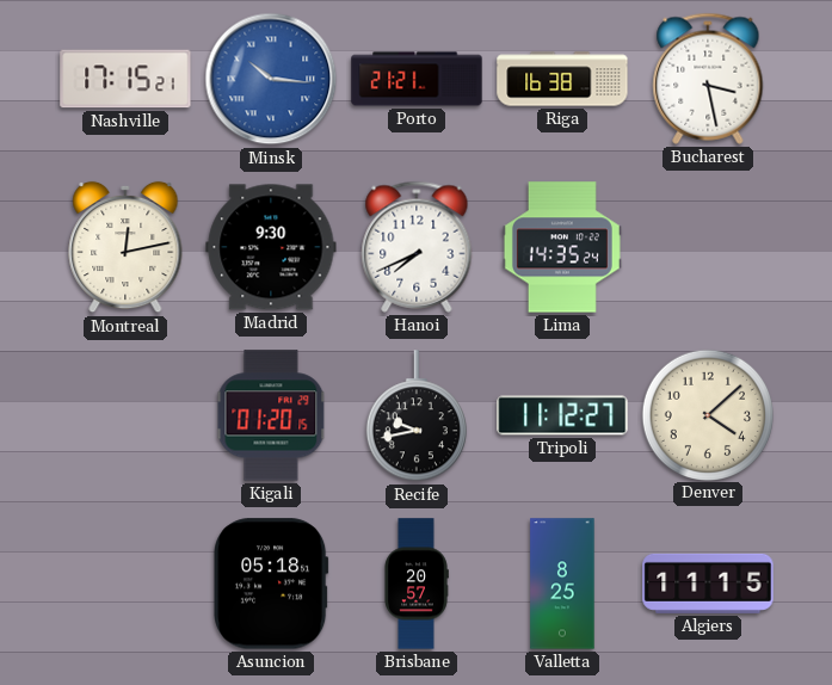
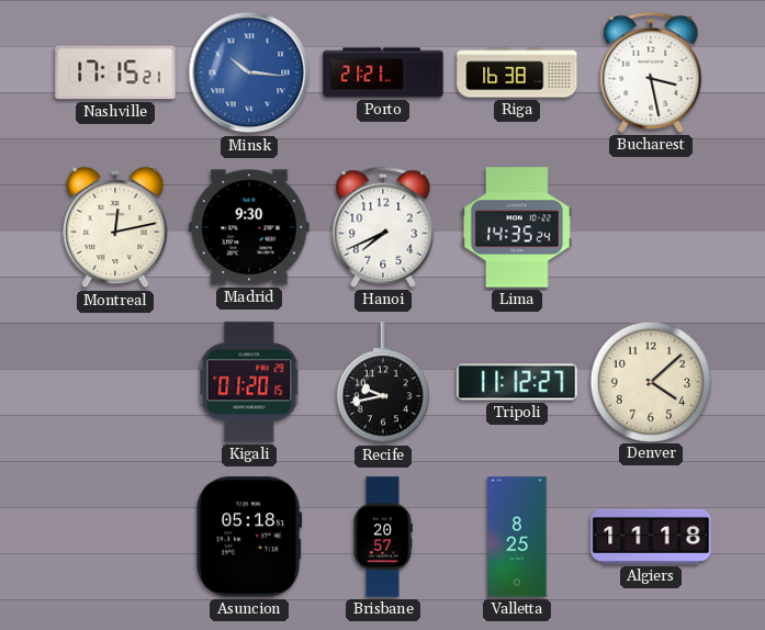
Algiers: 11:15 -> 11:18 (651, 537)
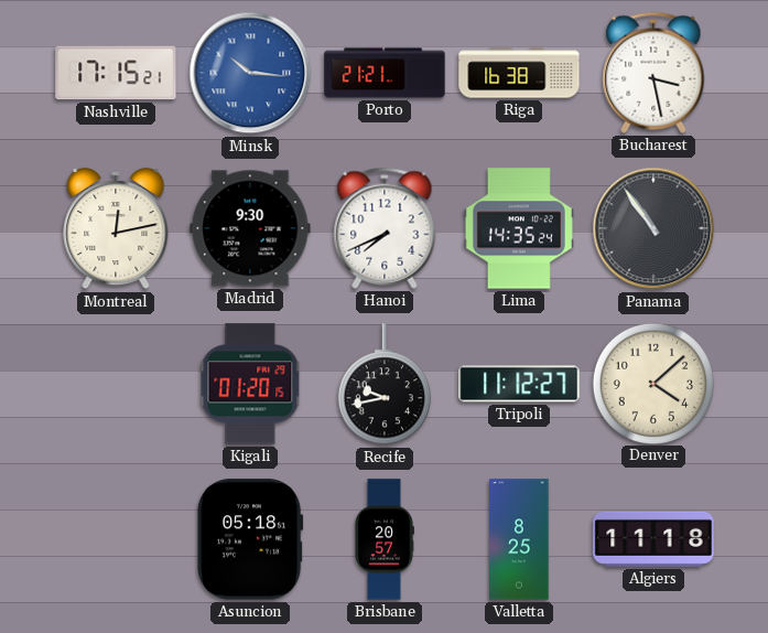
Panama: none -> 10:54 (653, 228)
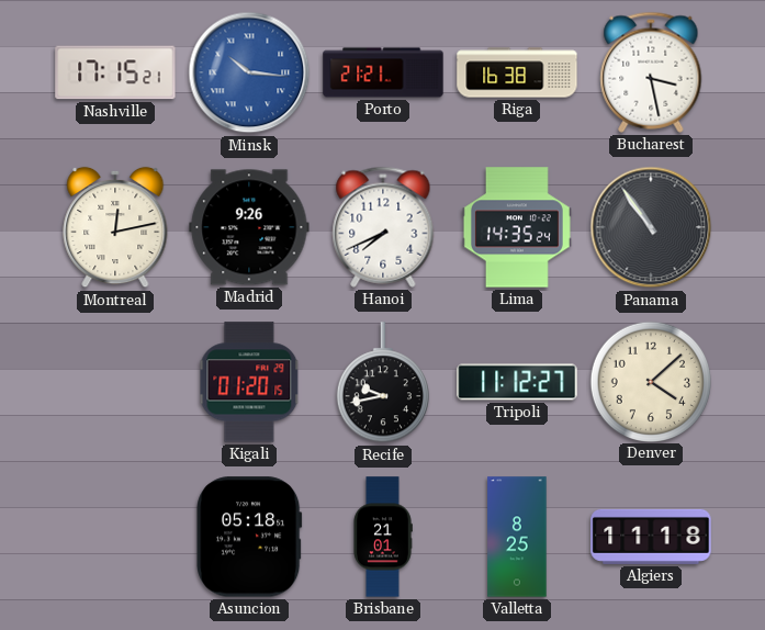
Madrid: 9:30 -> 9:26 (249, 227)
Brisbane: 20:57 -> 21:01 (383, 537)
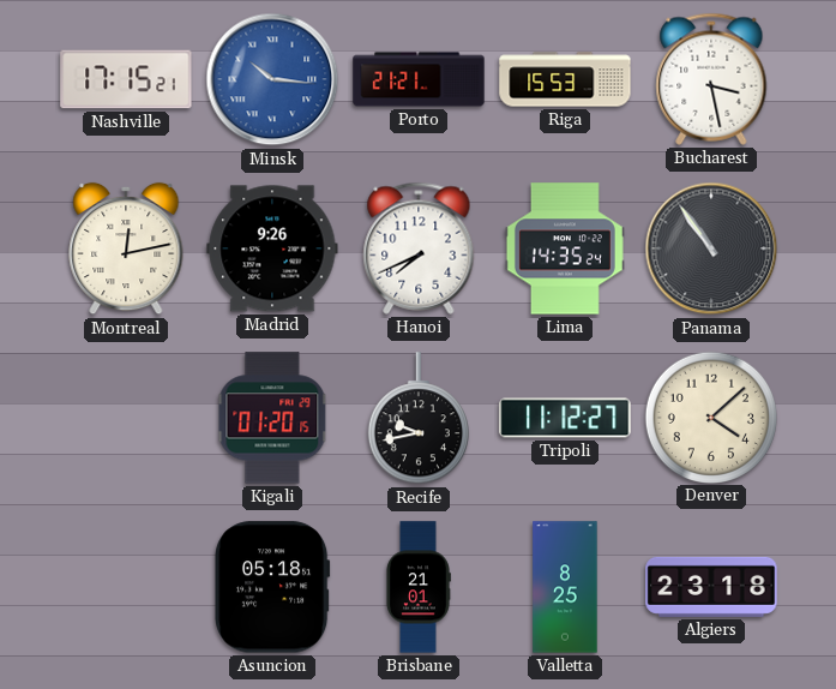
Riga: 16:38 -> 15:53 (565, 79)
Algiers: 11:18 -> 23:18 (711, 587)
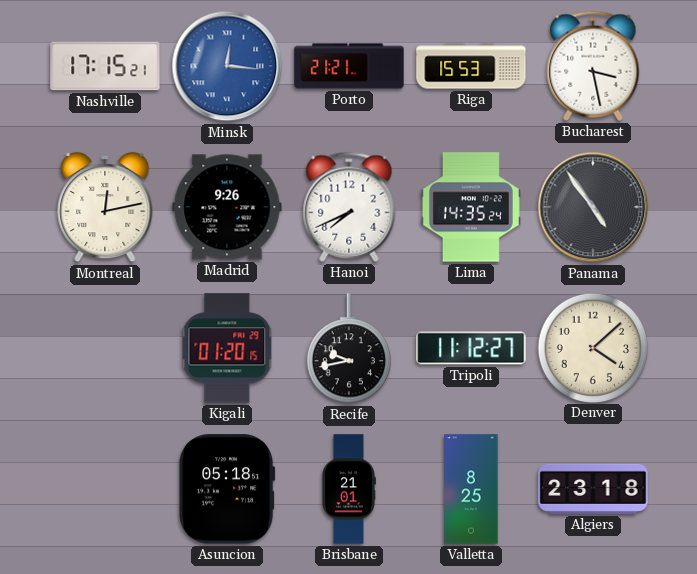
Minsk: 10:16 -> 12:16 (227, 66)
Panama: 10:54 -> 4:54 (593, 207)
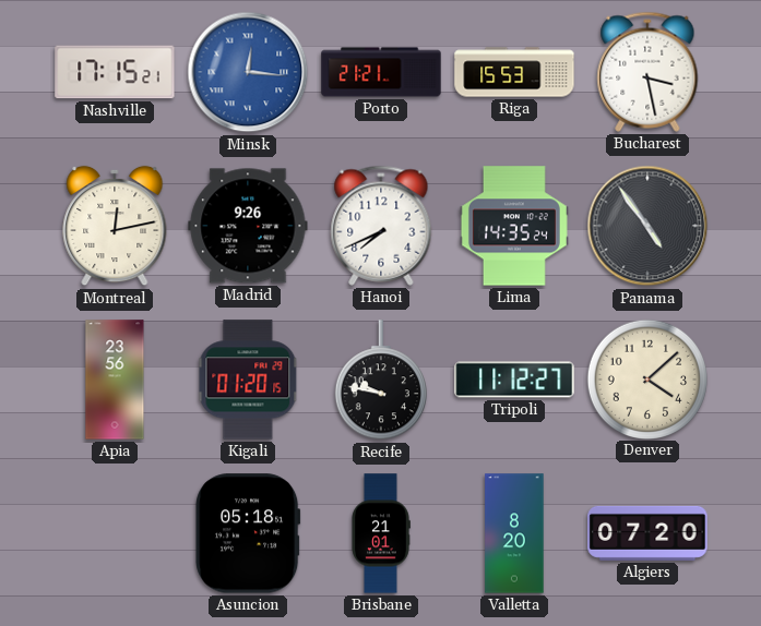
Apia: none -> 23:56 (115, 380)
Recife: 9:43 -> 9:47 (381, 381)
Valletta: 8:25 -> 8:20 (514, 533)
Algiers: 23:18 -> 07:20 (647, 533)
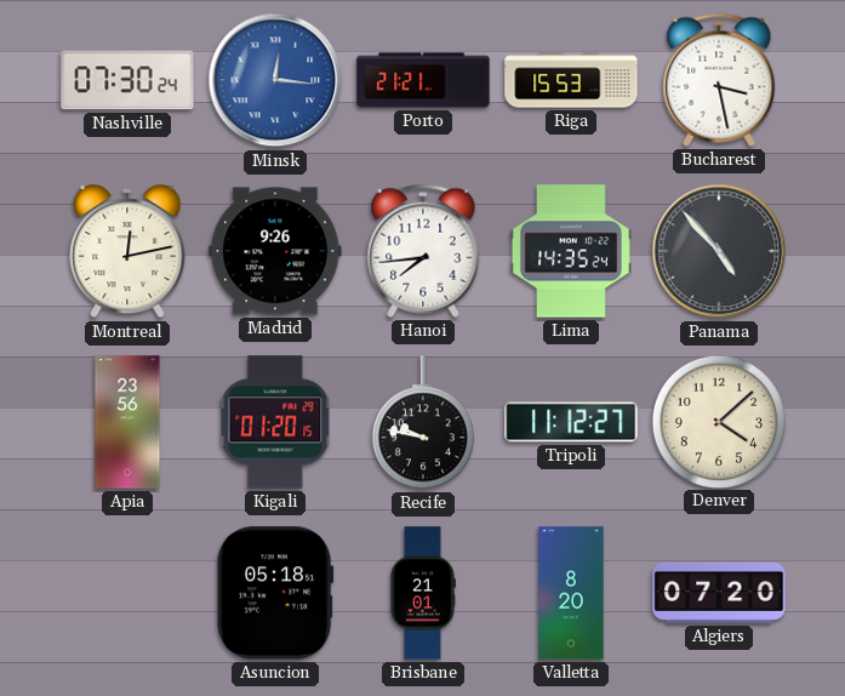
Nashville: 17:15 -> 07:30 (127, 80)
Hanoi: 7:41 -> 7:44 (423, 251)
Panama: 4:54 -> 4:53 (719, 251)
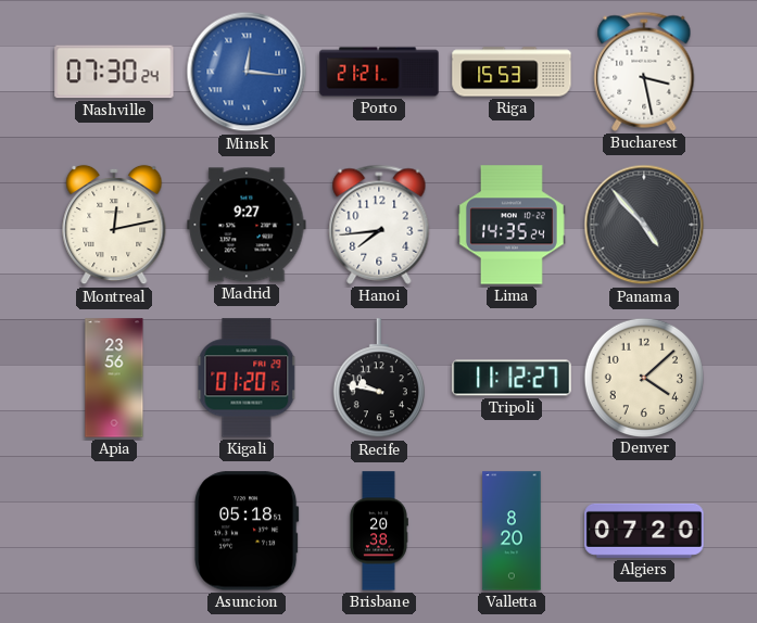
Madrid: 9:26 -> 9:27 (247, 225)
Brisbane: 21:01 -> 20:38 (379, 531)
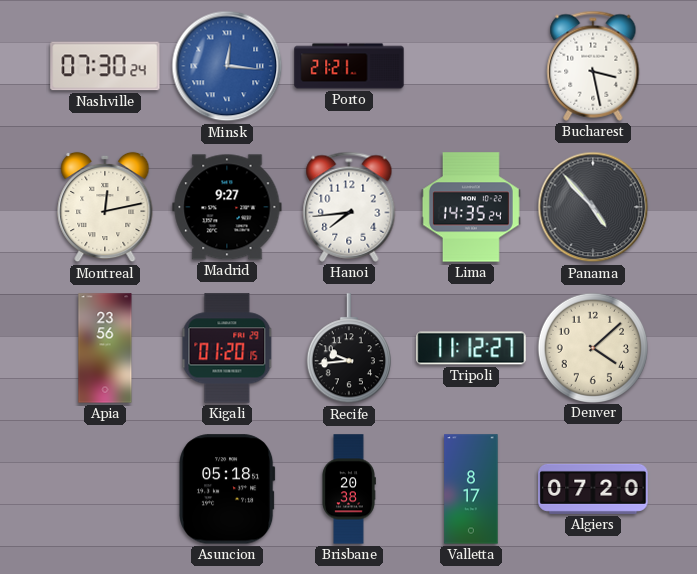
Riga: 15:53 -> none (512, 72)
Recife: 9:47 -> 9:44 (349, 349)
Valletta: 8:20 -> 8:17 (471, 489)
